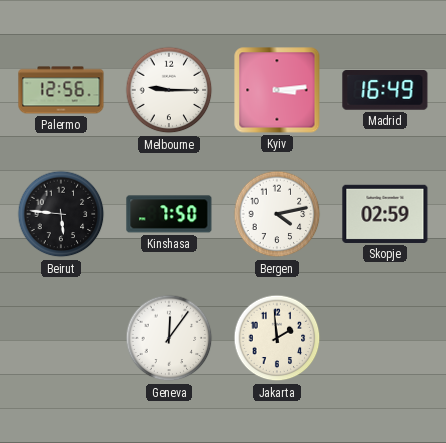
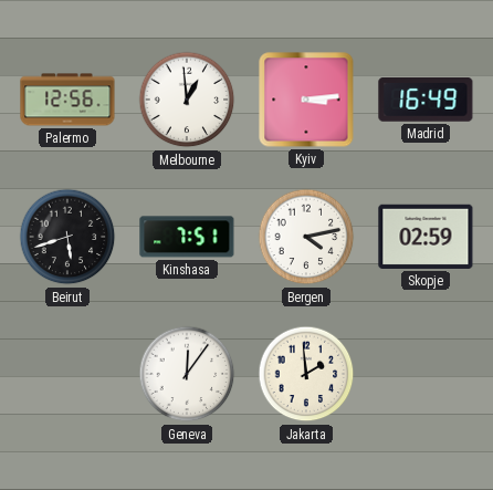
Melbourne: 9:15 -> 12:59 (187, 100)
Beirut: 5:46 -> 5:42 (67, 237)
Kinshasa: 7:50 -> 7:51 (187, 237)
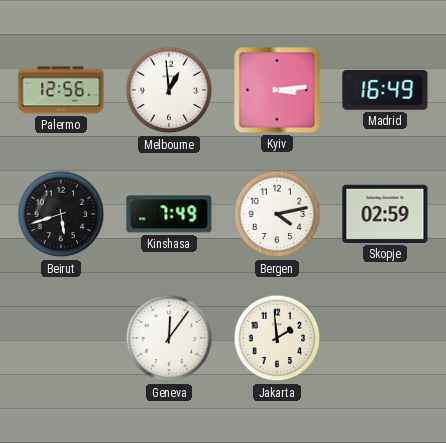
Kinshasa: 7:51 -> 7:49 (169, 214)
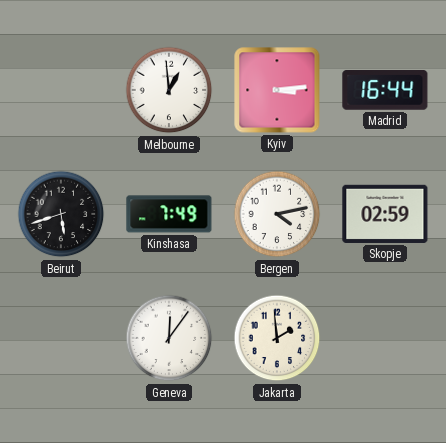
Palermo: 12:56 -> none (61, 90)
Madrid: 16:49 -> 16:44 (385, 91)
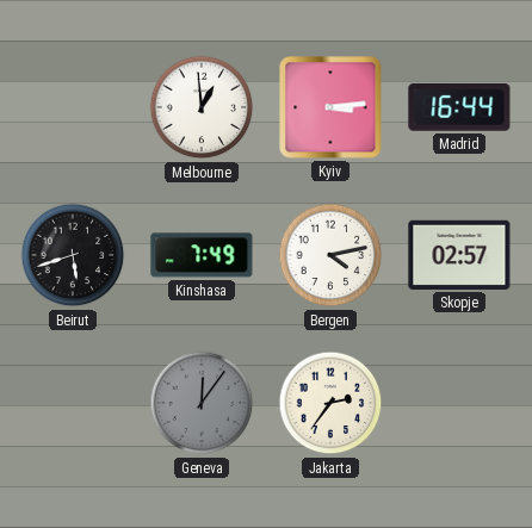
Skopje: 02:59 -> 02:57 (459, 255)
Geneva dial: white -> grey (202, 403)
Jakarta: 1:59 -> 2:36 (330, 403)
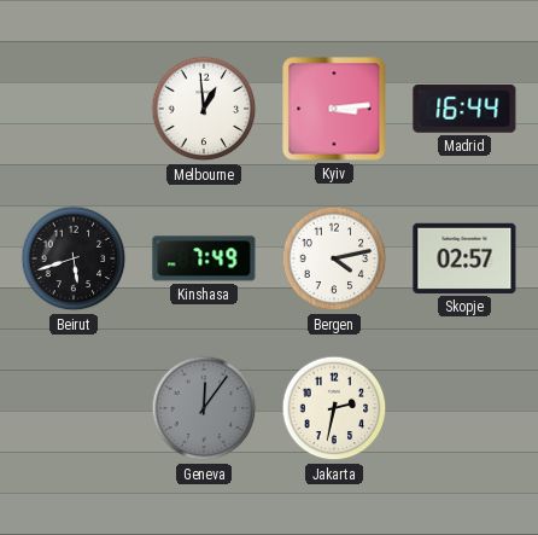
Jakarta: 2:36 -> 2:32 (334, 408)
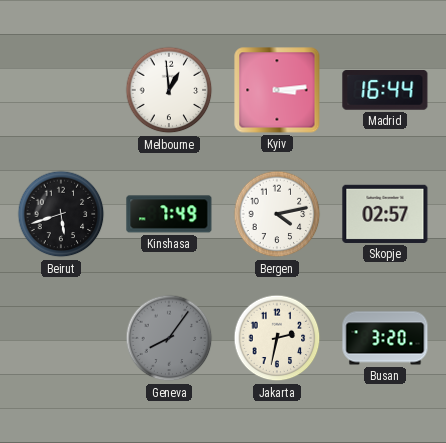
Geneva: 12:06 -> 8:06 (169, 338)
Busan: none -> 3:20 (385, 338)
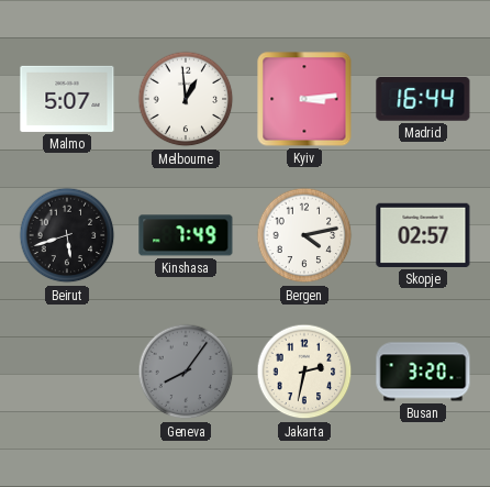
Malmo: none -> 5:07 (67, 99)
